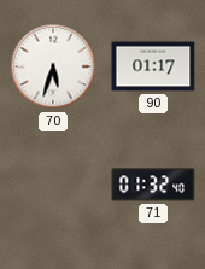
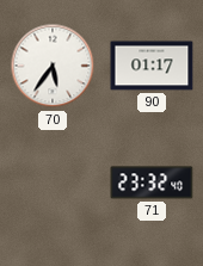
70: 5:33 -> 5:36 (53, 66)
71: 01:32 -> 23:32 (152, 183)
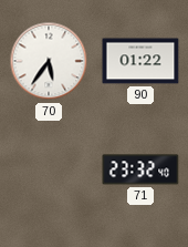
90: 01:17 -> 01:22 (140, 61)
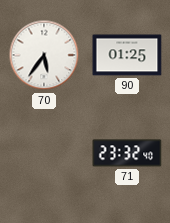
90: 01:22 -> 01:25 (127, 55)
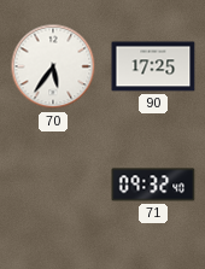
90: 01:25 -> 17:25 (153, 66)
71: 23:32 -> 09:32 (153, 185)
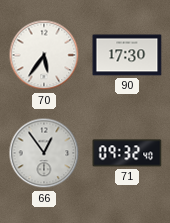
90: 17:25 -> 17:30 (127, 55)
66: none -> 12:54 (44, 153)
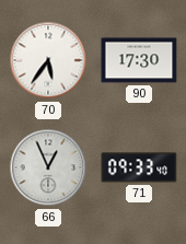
66: 12:54 -> 12:56 (48, 167)
71: 09:32 -> 09:33 (139, 167)
